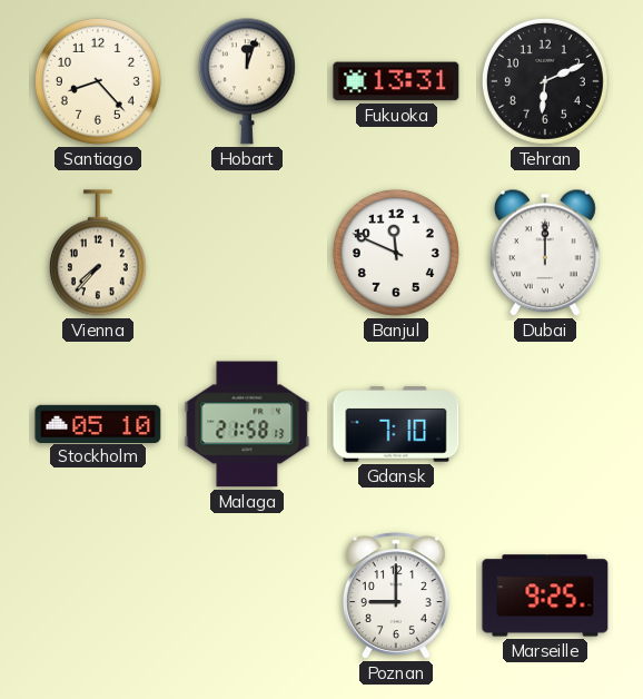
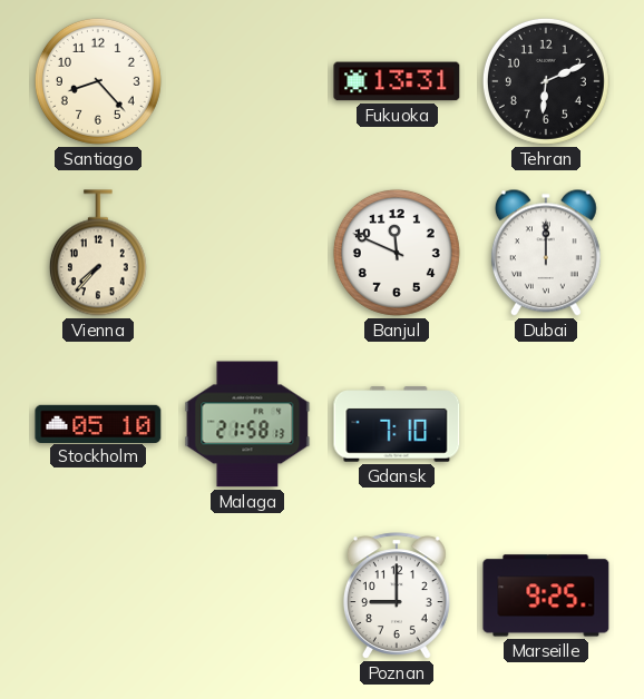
Hobart: 12:03 -> none (247, 81)
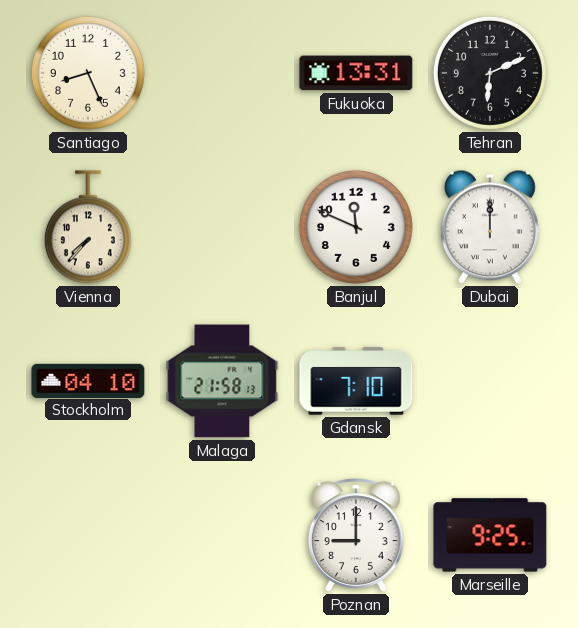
Santiago: 8:23 -> 8:26 (88, 73)
Stockholm: 05:10 -> 04:10 (88, 380)
